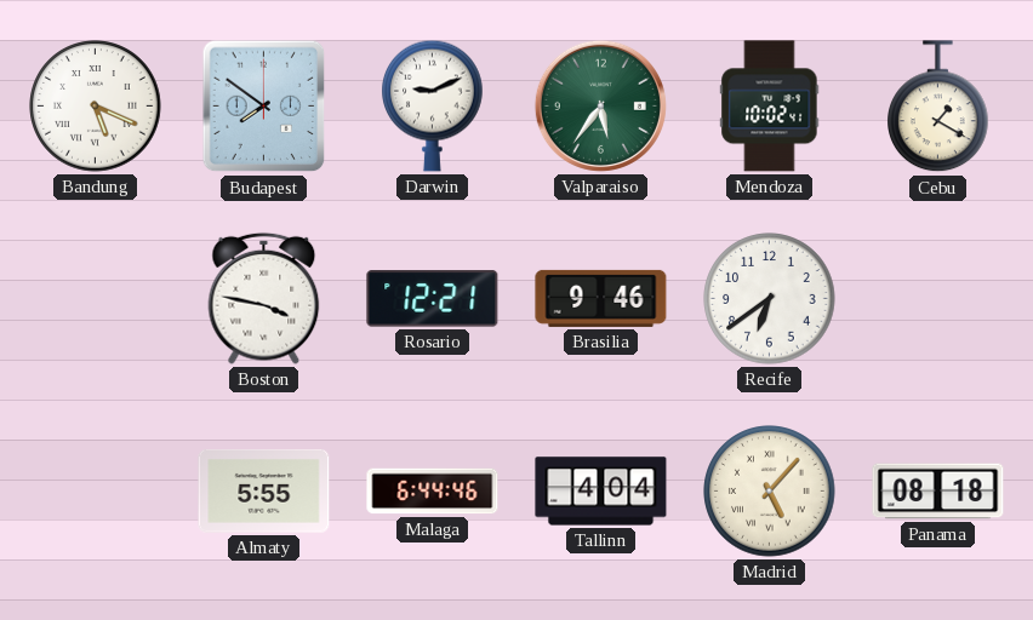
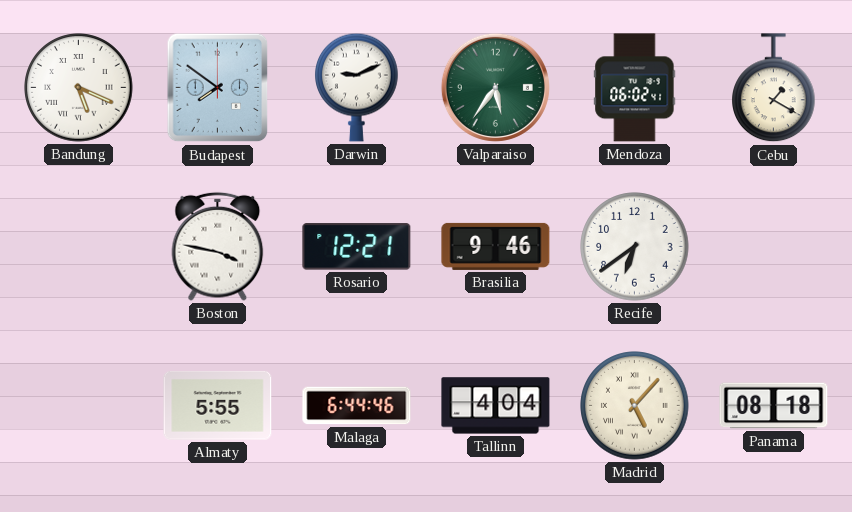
Mendoza: 10:02 -> 06:02 (635, 88)
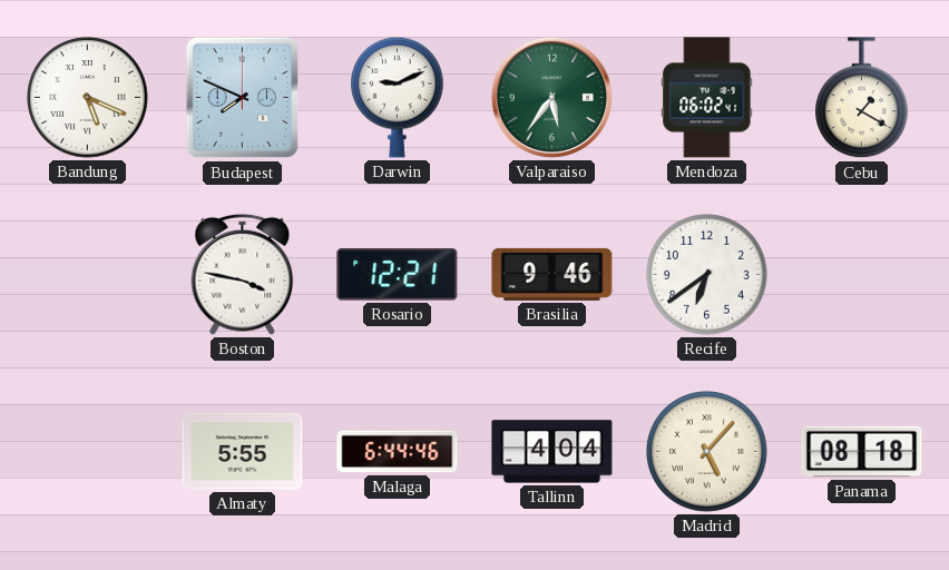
Budapest: 7:51 -> 7:49 (243, 98)
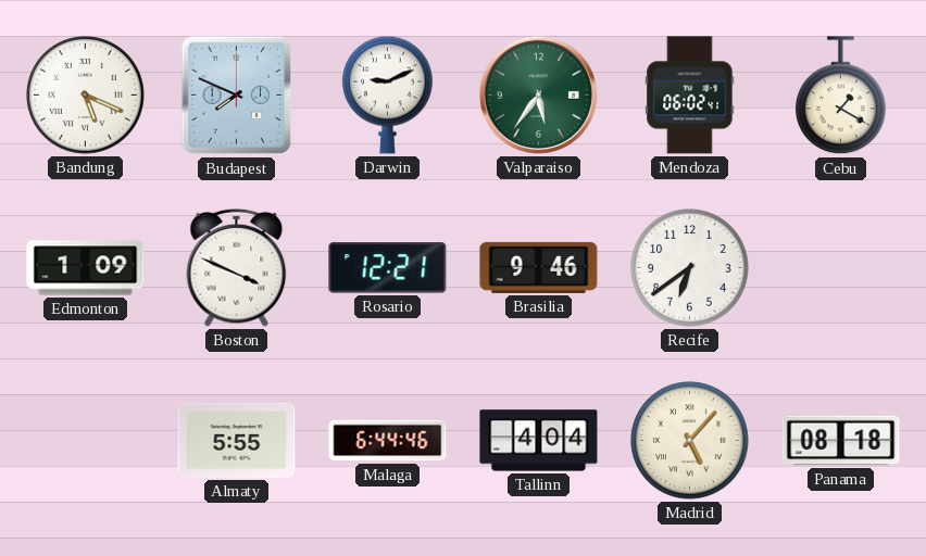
Edmonton: none -> 1:09 (86, 268)
Boston: 3:47 -> 3:49 (237, 267)
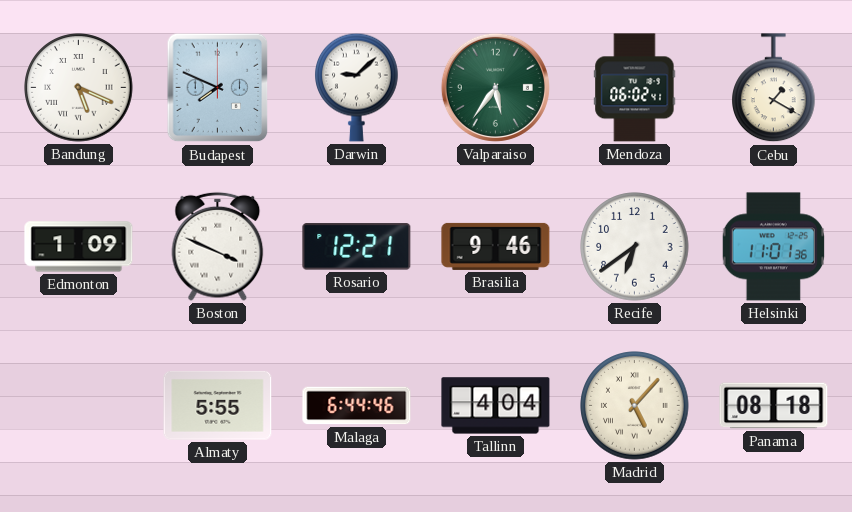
Darwin: 9:11 -> 9:08 (357, 87)
Helsinki: none -> 11:01 (773, 247)
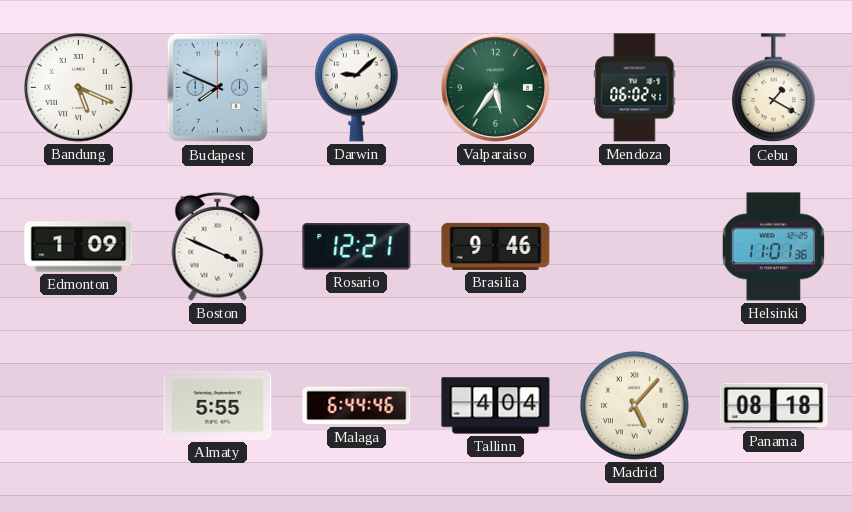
Recife: 6:39 -> none (635, 247)
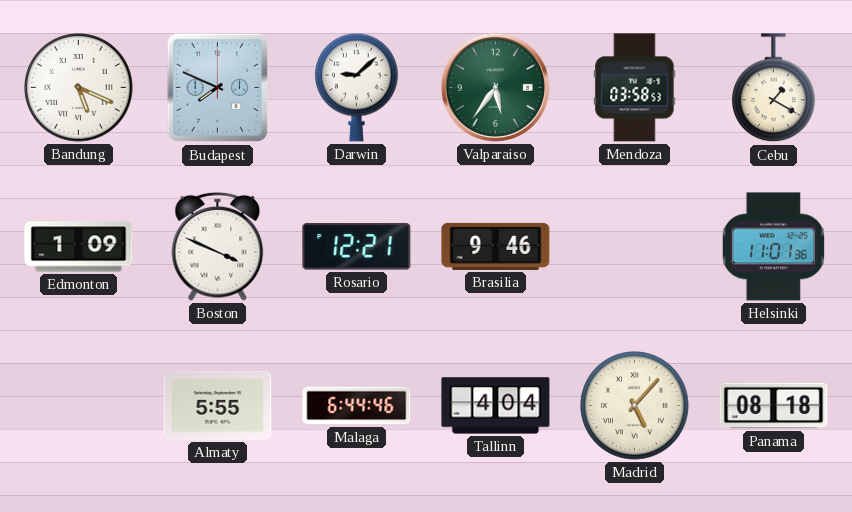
Mendoza: 06:02 -> 03:58 (635, 88)
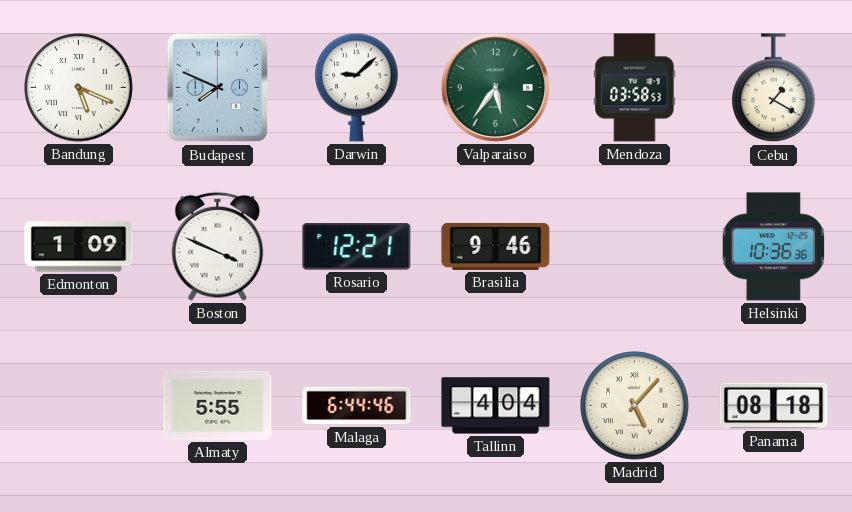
Helsinki: 11:01 -> 10:36 (773, 247)
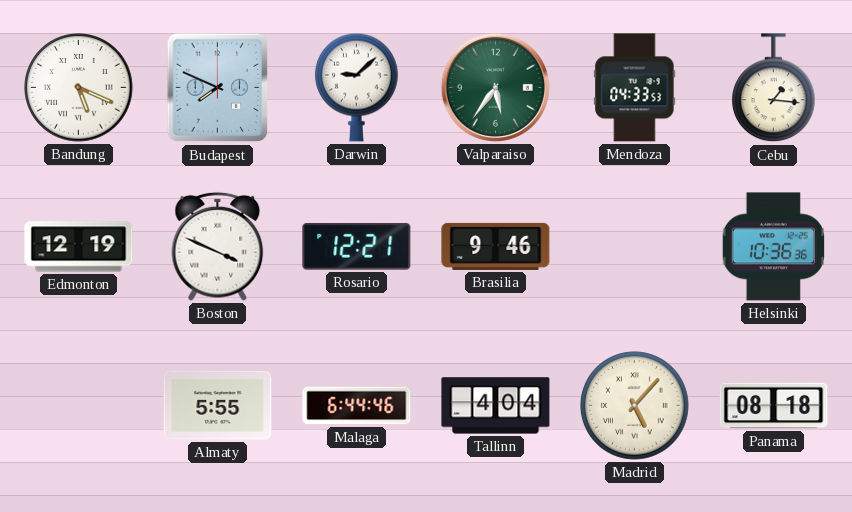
Mendoza: 03:58 -> 04:33 (635, 88)
Cebu: 1:20 -> 1:16 (774, 88)
Edmonton: 1:09 -> 12:19 (79, 247)
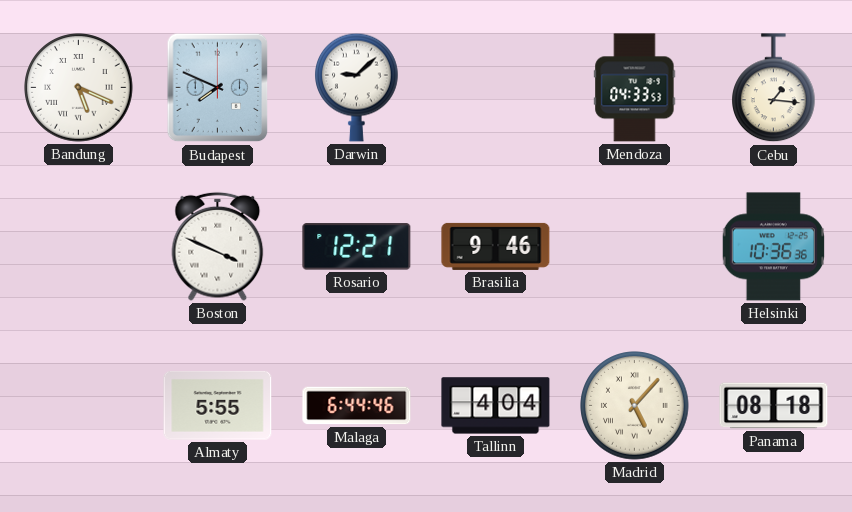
Valparaiso: 5:36 -> none (495, 87)
Edmonton: 12:19 -> none (79, 247)
